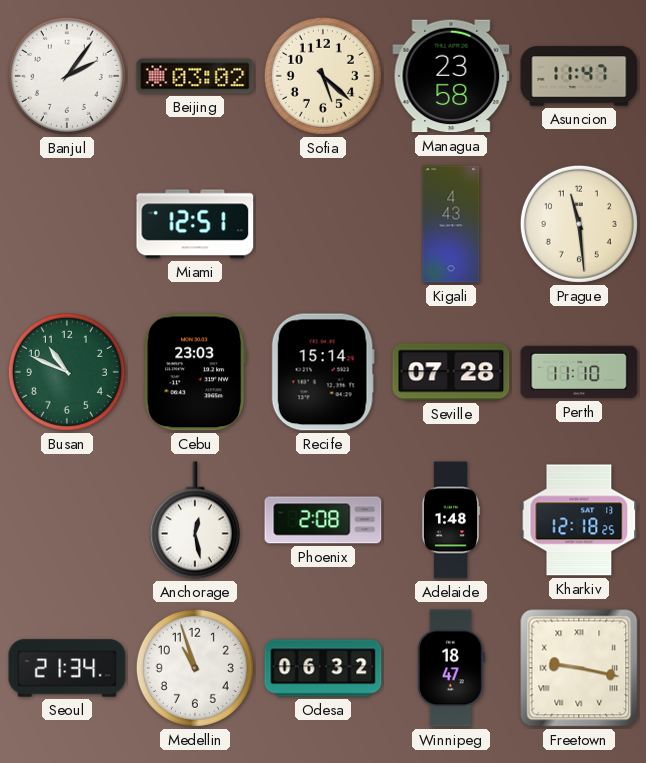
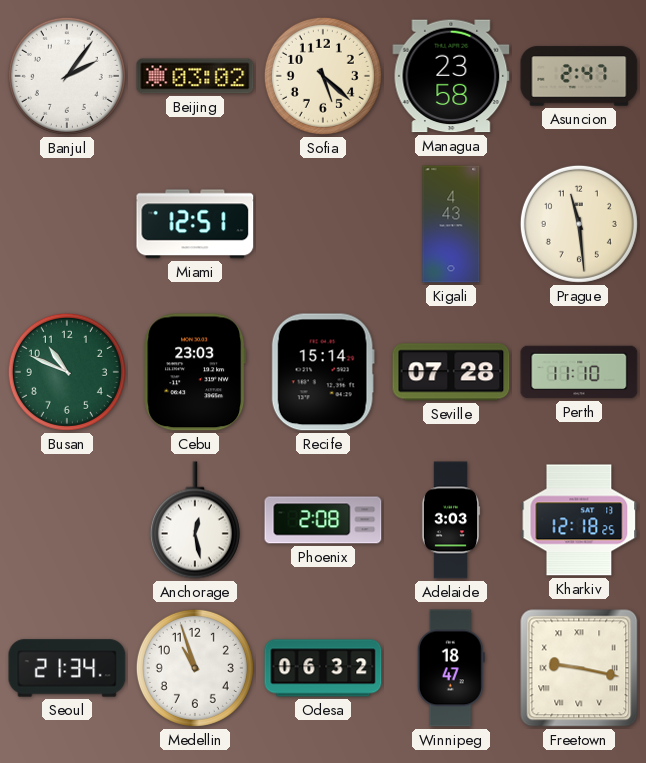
Asuncion: 11:47 -> 2:47 (579, 76)
Adelaide: 1:48 -> 3:03 (451, 520)
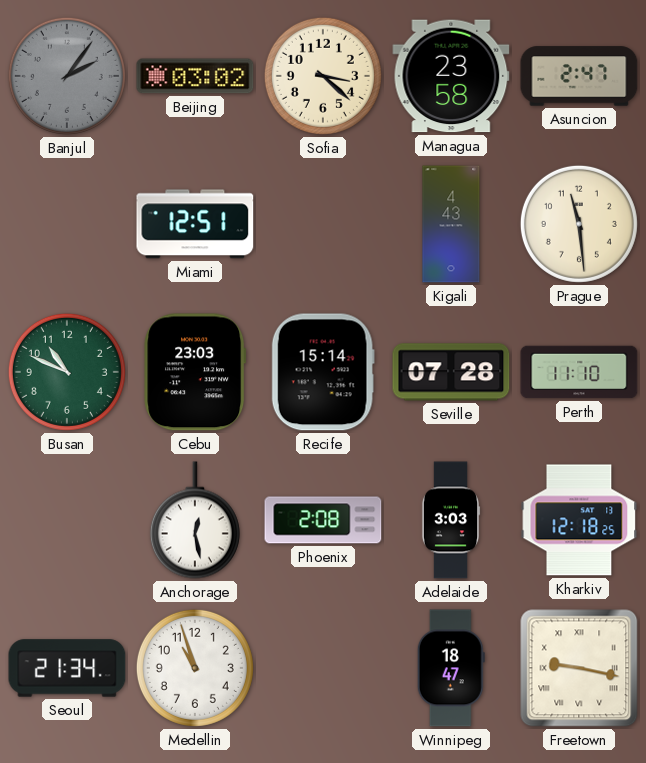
Banjul dial: white -> grey (67, 76)
Sofia: 5:22 -> 3:22 (323, 76)
Odesa: 06:32 -> none (323, 668)
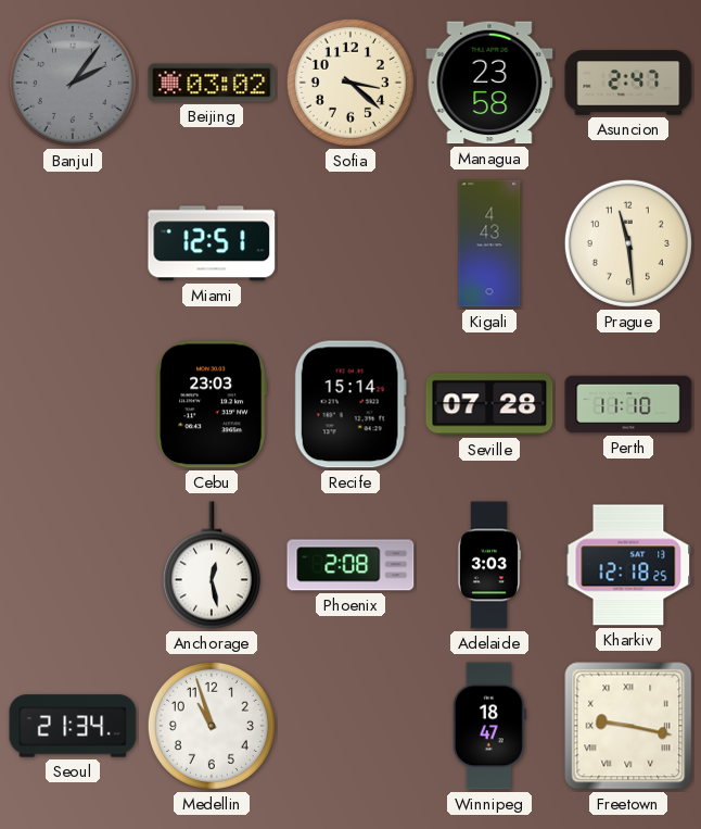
Busan: 10:49 -> none (67, 372)
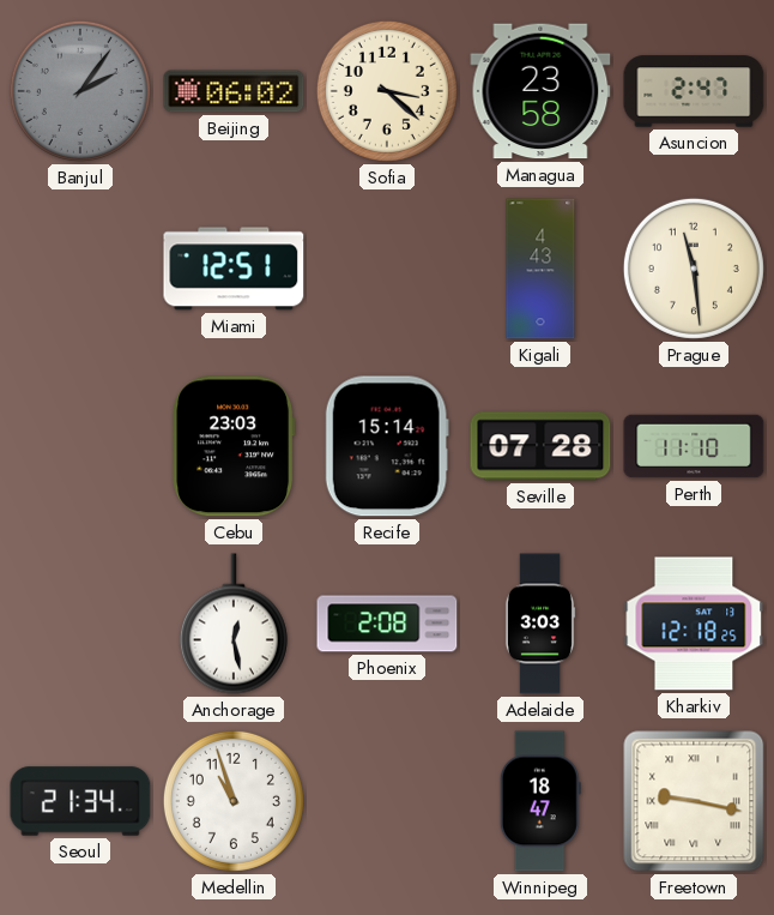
Beijing: 03:02 -> 06:02 (234, 91)
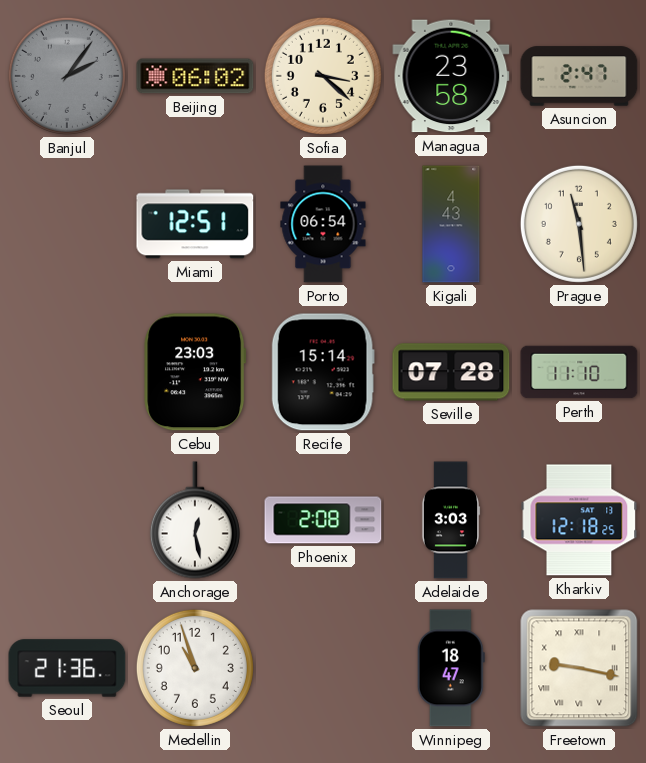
Porto: none -> 06:54 (323, 224)
Seoul: 21:34 -> 21:36 (67, 668)
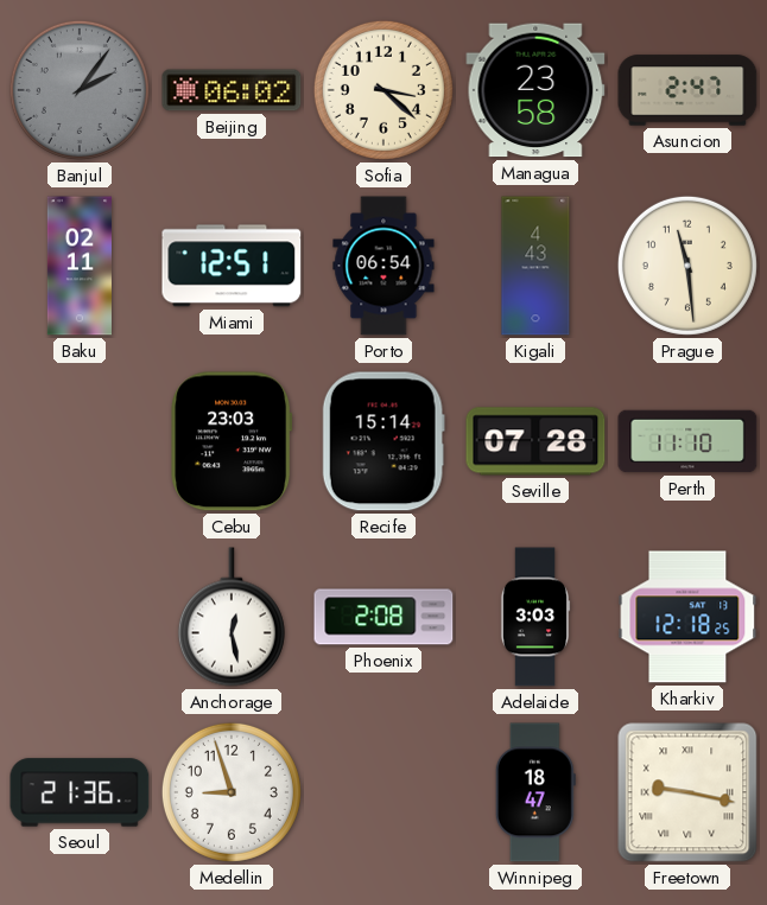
Baku: none -> 02:11 (80, 266)
Medellin: 10:57 -> 8:57 (232, 792)
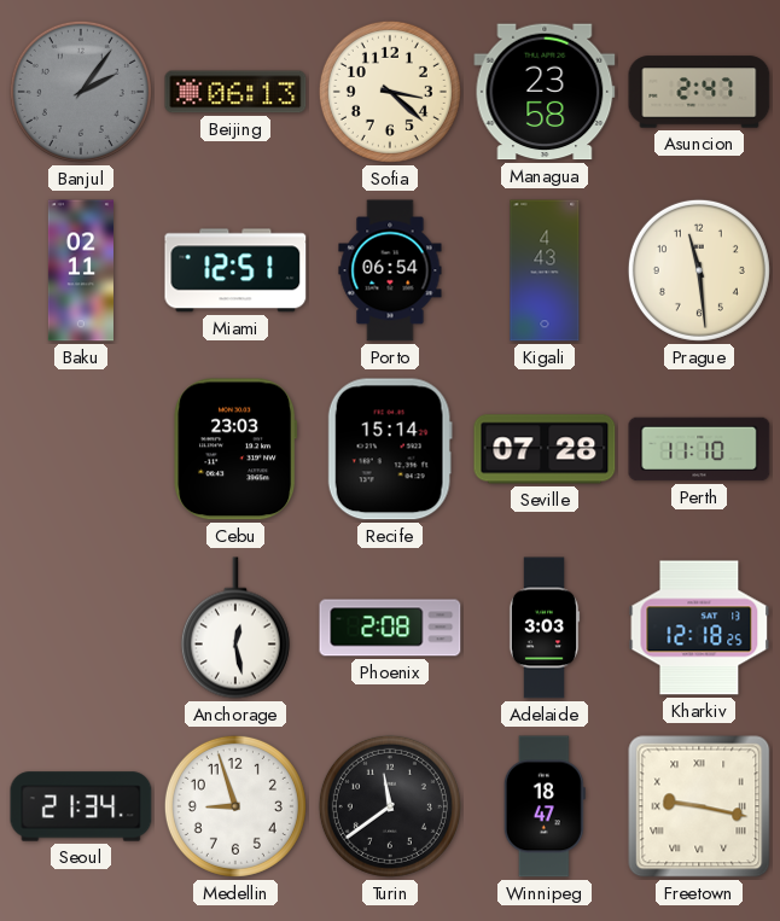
Beijing: 06:02 -> 06:13 (235, 92)
Seoul: 21:36 -> 21:34 (81, 806)
Turin: none -> 11:39 (390, 806)
